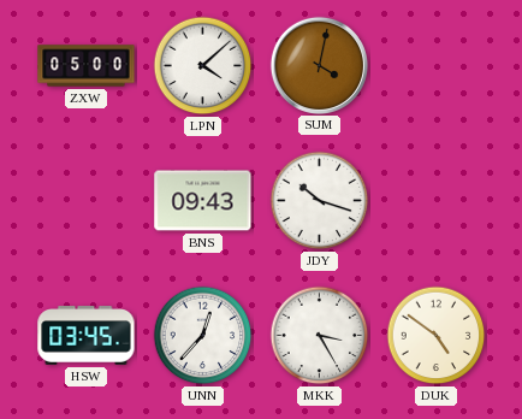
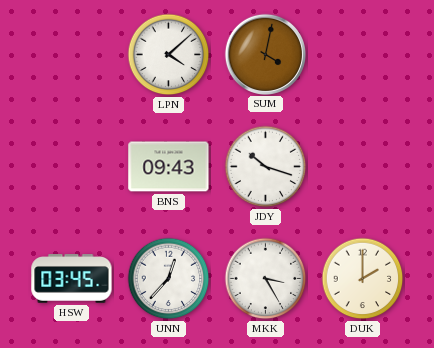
ZXW: 05:00 -> none (87, 66)
DUK: 4:51 -> 2:00 (363, 279)
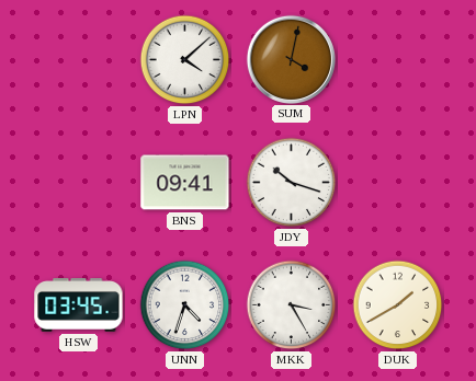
BNS: 09:43 -> 09:41 (185, 183)
UNN: 12:37 -> 4:33 (185, 305)
DUK: 2:00 -> 1:40 (398, 305)
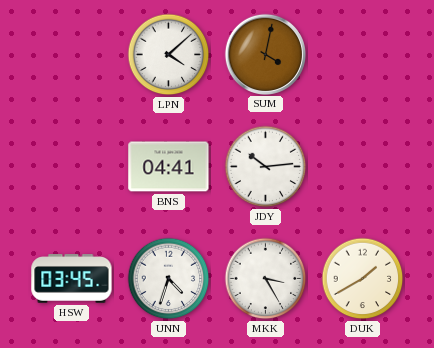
BNS: 09:41 -> 04:41 (169, 167)
JDY: 10:18 -> 10:14 (266, 167)
